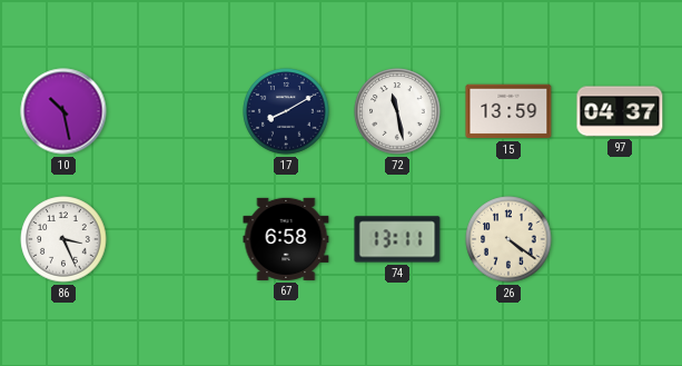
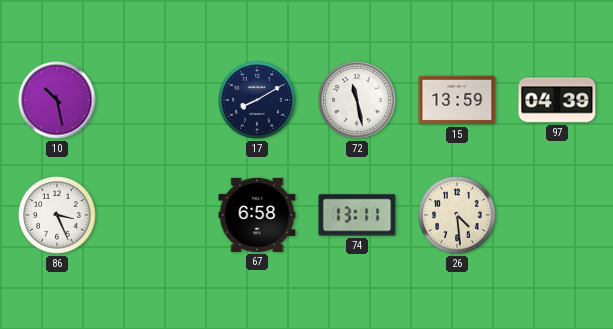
97: 04:37 -> 04:39 (557, 100)
26: 4:21 -> 4:29 (457, 215)
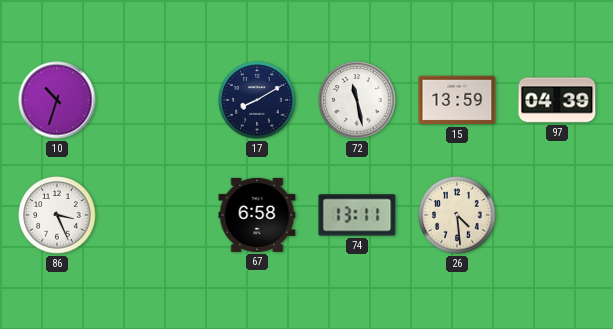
10: 10:28 -> 10:33 (57, 100)
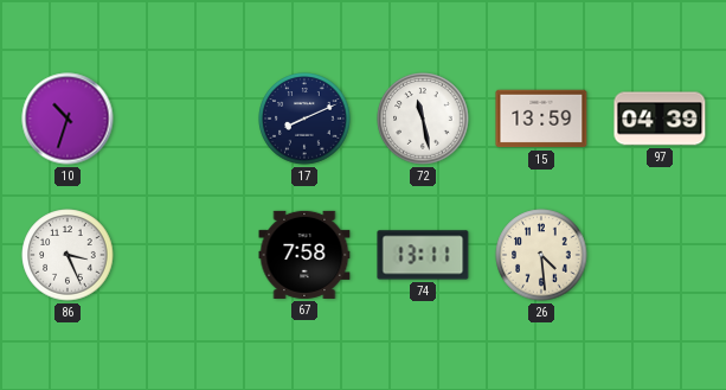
17: 8:10 -> 8:11 (304, 119)
67: 6:58 -> 7:58 (304, 255)
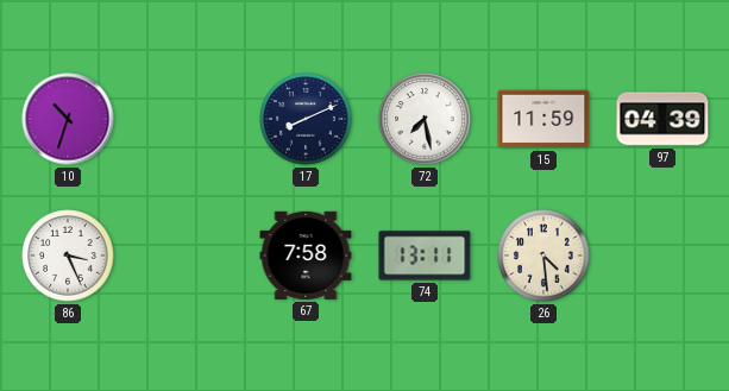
72: 11:28 -> 7:28 (425, 119)
15: 13:59 -> 11:59 (543, 119)
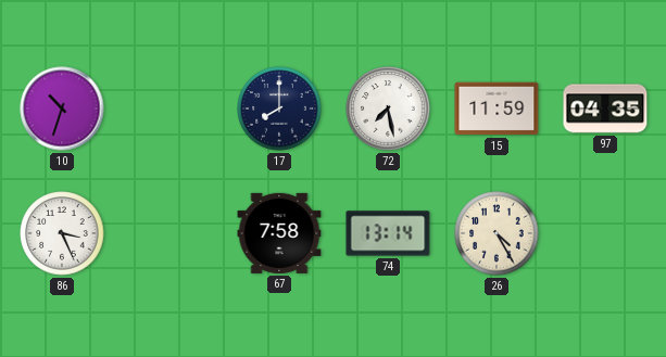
17: 8:11 -> 8:00 (279, 109)
97: 04:39 -> 04:35 (605, 109)
74: 13:11 -> 13:14 (388, 233)
26: 4:29 -> 4:25 (497, 233)
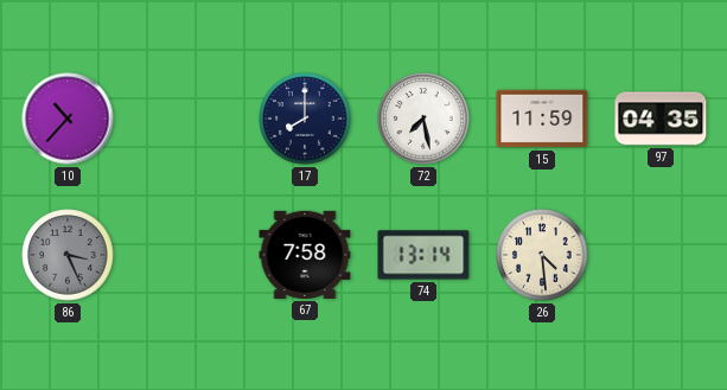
10: 10:33 -> 10:37 (68, 119)
86 dial: white -> grey (68, 255)
26: 4:25 -> 4:29 (542, 255)
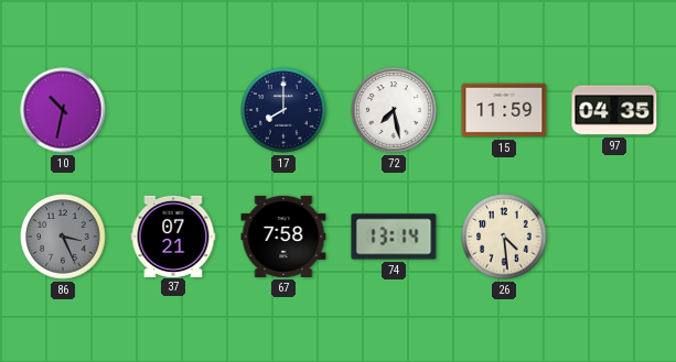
10: 10:37 -> 10:32 (63, 110)
37: none -> 07:21 (173, 235)
